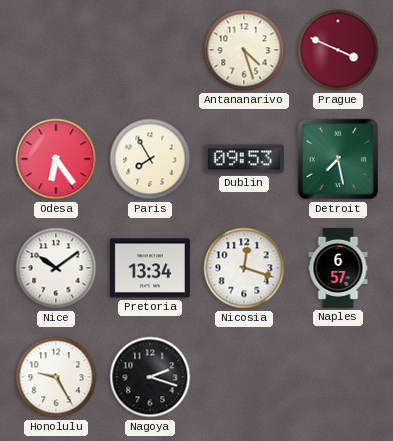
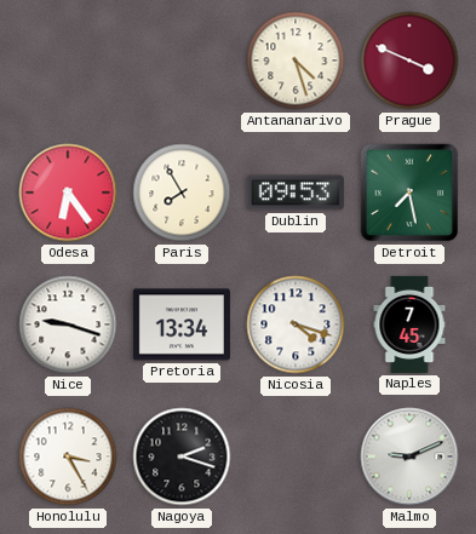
Nice: 10:09 -> 9:18 (68, 325)
Nicosia: 12:18 -> 4:18 (296, 325)
Naples: 6:57 -> 7:45 (409, 325)
Honolulu: 9:25 -> 3:25 (68, 457)
Malmo: none -> 9:11 (409, 457)
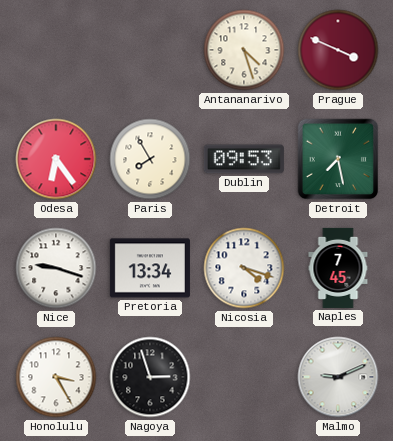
Nagoya: 2:18 -> 2:57 (150, 377)
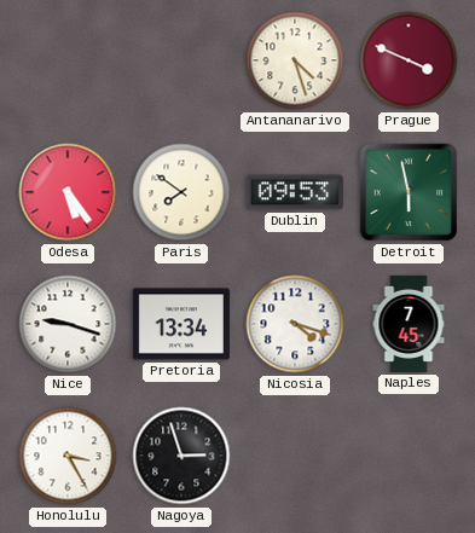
Odesa: 6:24 -> 5:24 (68, 192)
Paris: 7:55 -> 7:51 (181, 192)
Detroit: 7:28 -> 5:58 (409, 192)
Malmo: 9:11 -> none (338, 377)
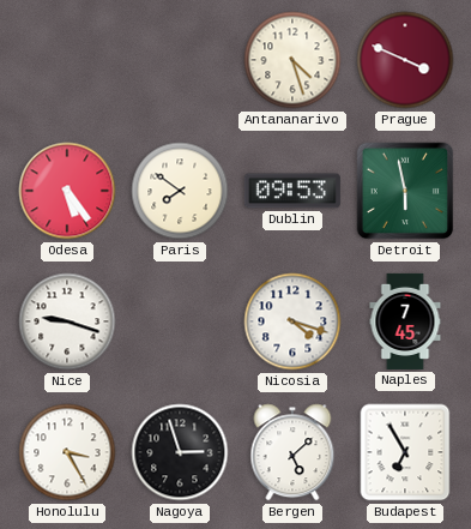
Pretoria: 13:34 -> none (181, 324)
Bergen: none -> 5:08 (292, 452)
Budapest: none -> 6:55 (405, 452)
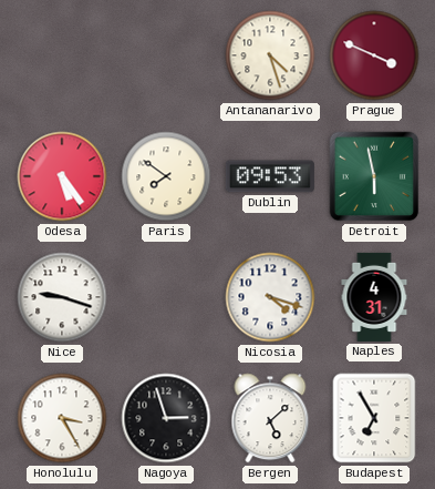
Naples: 7:45 -> 4:31 (374, 297)
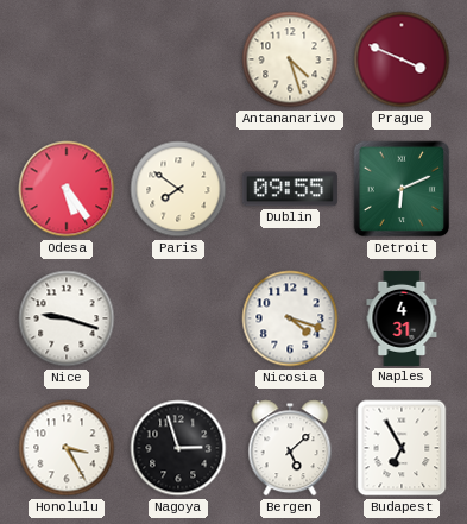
Dublin: 09:53 -> 09:55 (290, 189)
Detroit: 5:58 -> 6:11 (402, 189)
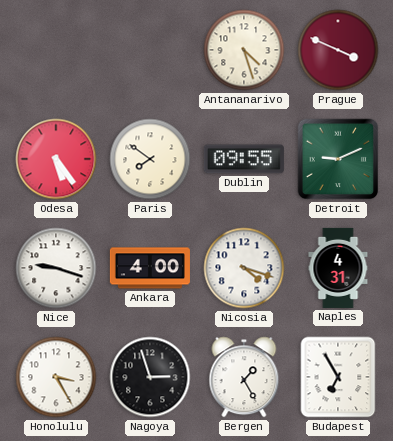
Detroit: 6:11 -> 9:11 (338, 159)
Ankara: none -> 4:00 (150, 268)
Bergen: 5:08 -> 1:25 (244, 377)
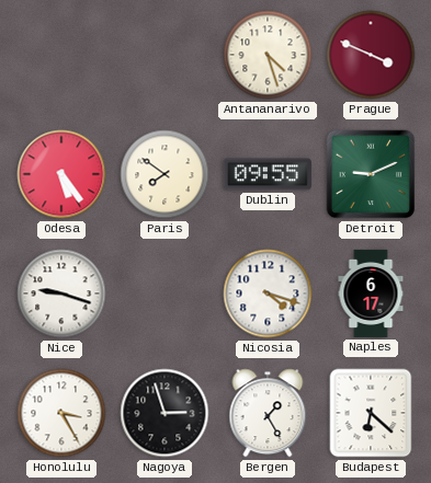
Ankara: 4:00 -> none (150, 268)
Naples: 4:31 -> 6:17 (371, 294)
Budapest: 6:55 -> 6:22 (371, 413)
